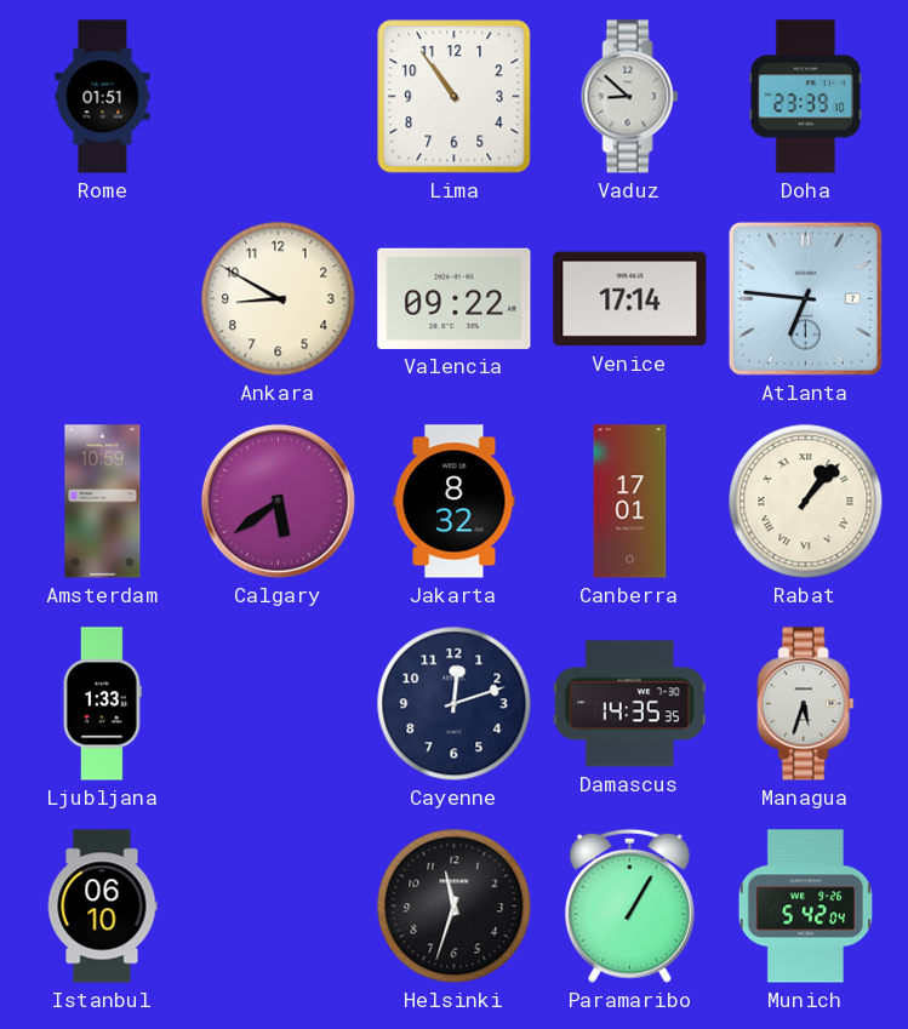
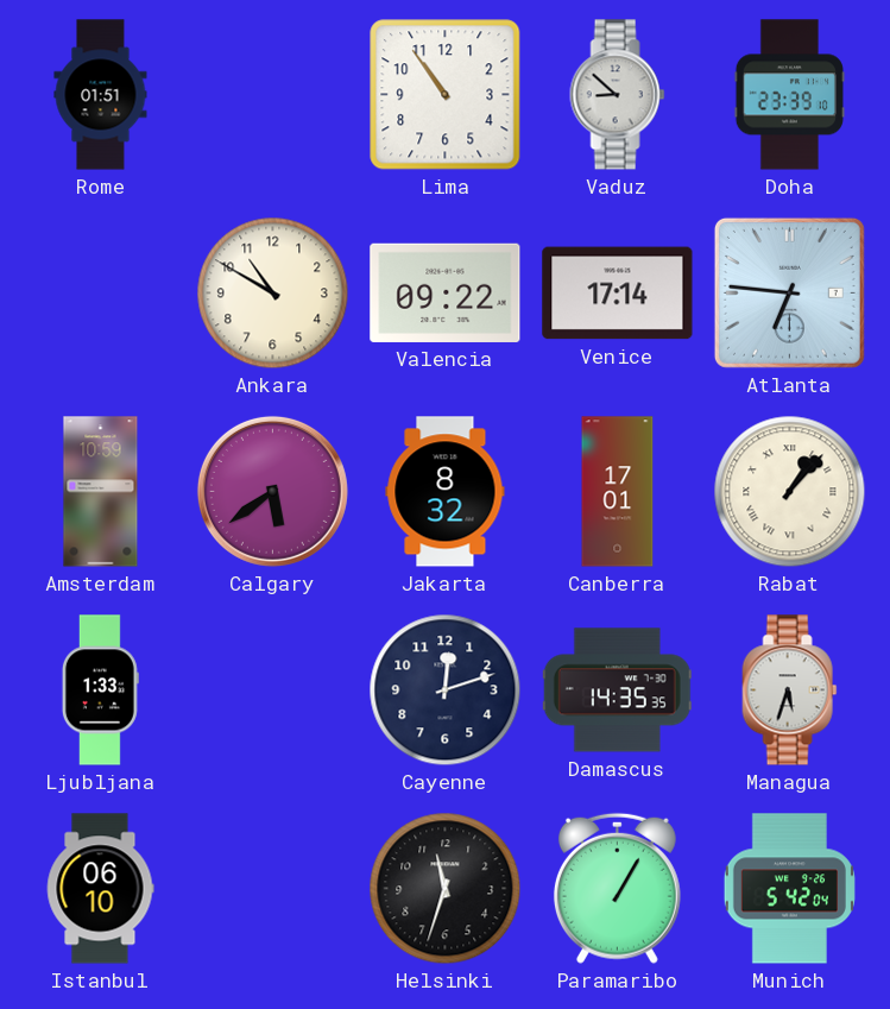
Ankara: 8:50 -> 10:50 (273, 294)
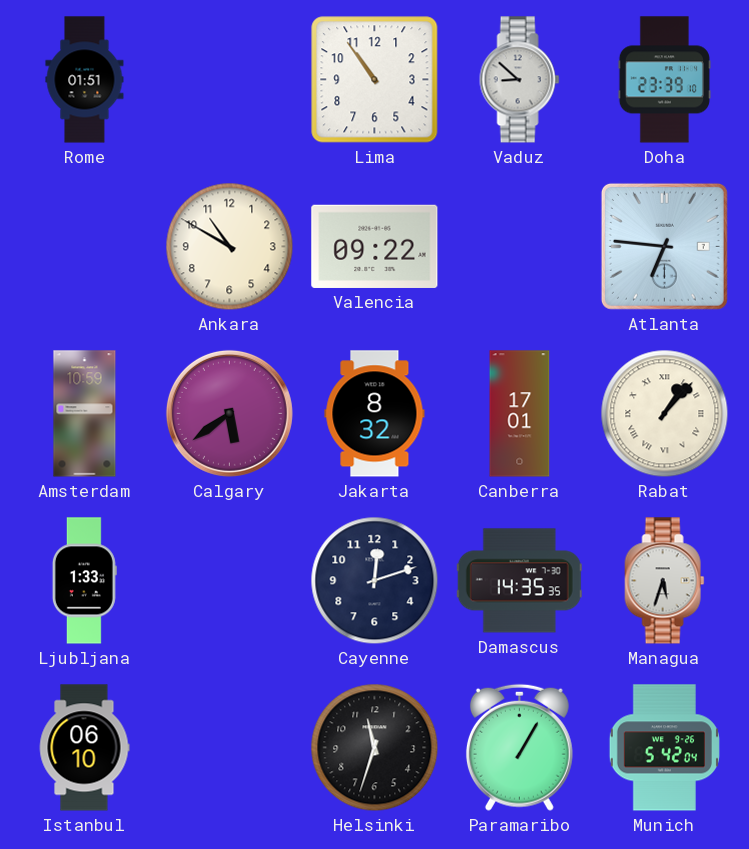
Venice: 17:14 -> none (618, 294)
